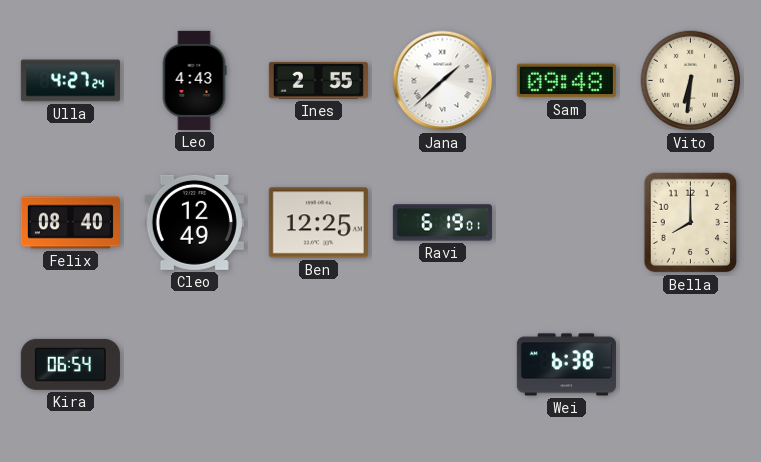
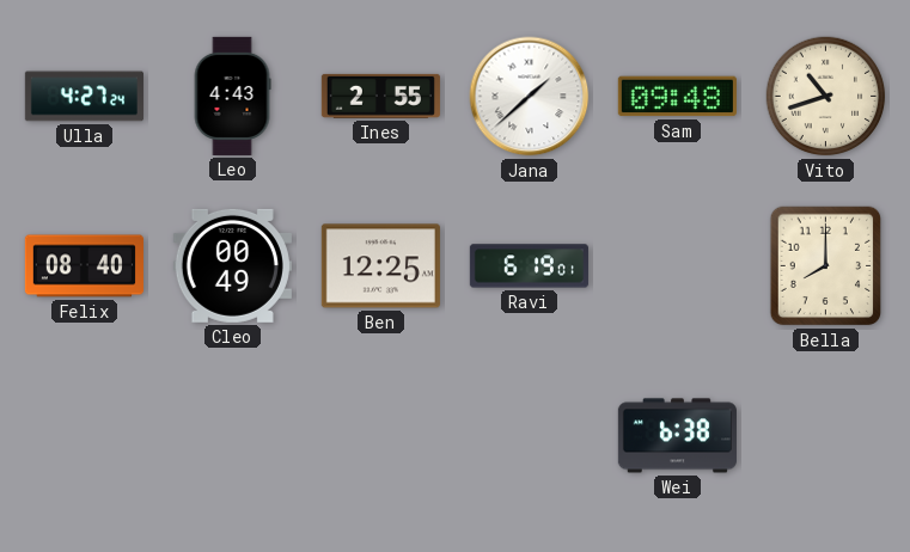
Vito: 6:31 -> 10:42 (826, 97)
Cleo: 12:49 -> 00:49 (232, 265)
Kira: 06:54 -> none (70, 364)
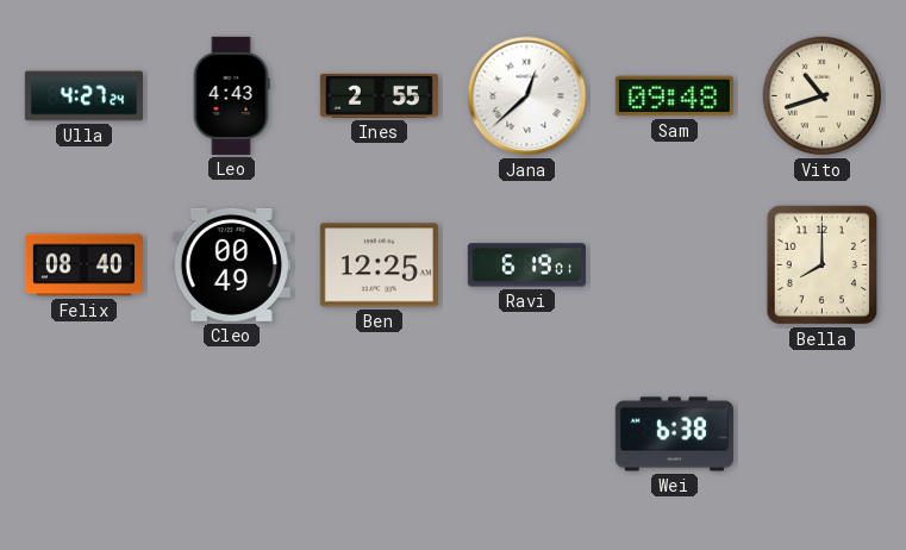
Jana: 1:38 -> 12:38 (527, 96)
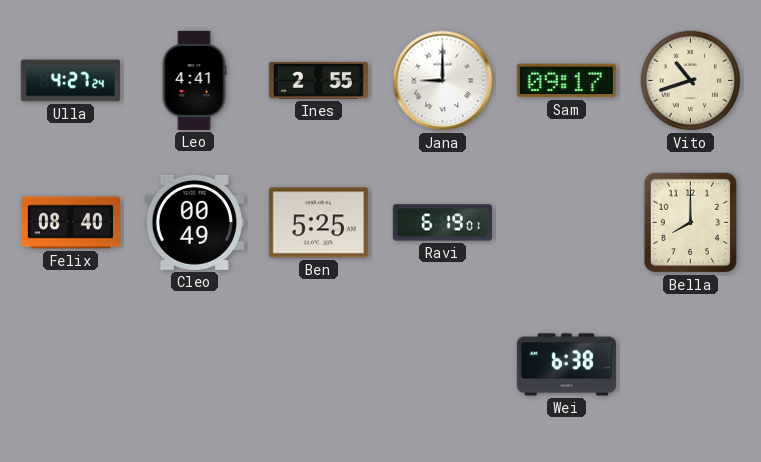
Leo: 4:43 -> 4:41 (194, 80)
Jana: 12:38 -> 9:00 (443, 81)
Sam: 09:48 -> 09:17 (566, 81)
Ben: 12:25 -> 5:25 (318, 223)
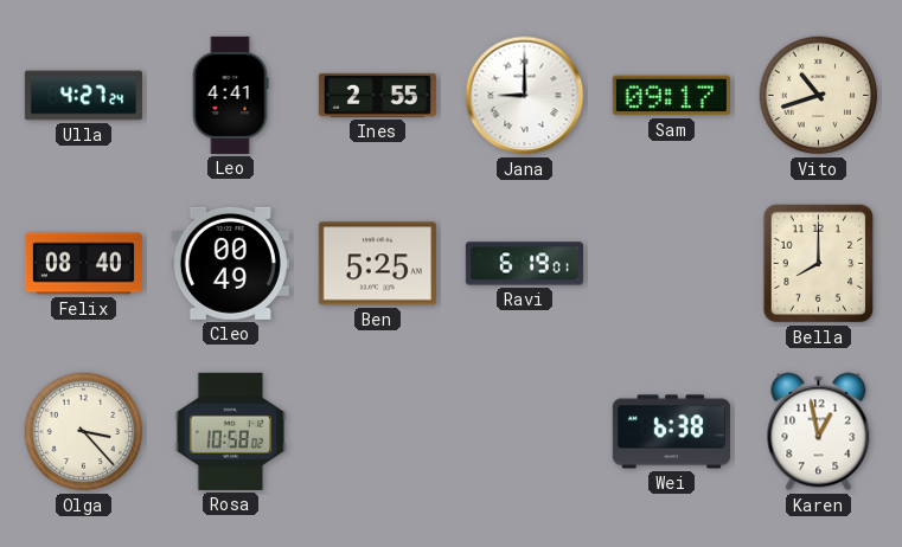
Olga: none -> 3:23 (84, 432)
Rosa: none -> 10:58 (231, 431)
Karen: none -> 12:58 (819, 432)
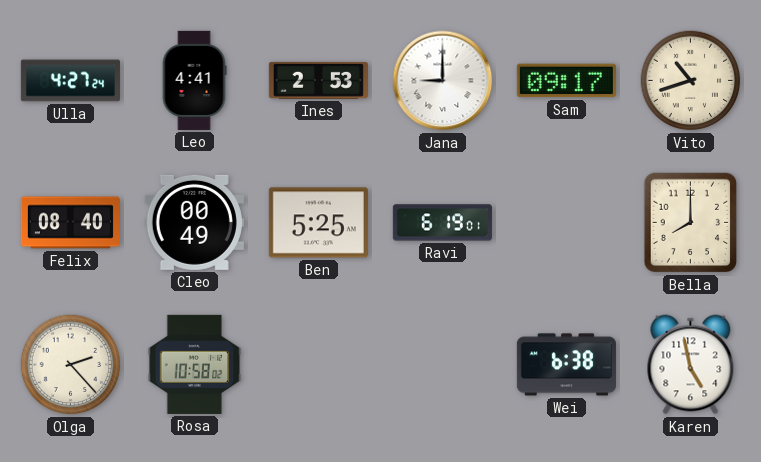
Ines: 2:55 -> 2:53 (318, 80)
Olga: 3:23 -> 2:23 (71, 365)
Karen: 12:58 -> 4:58 (691, 365)
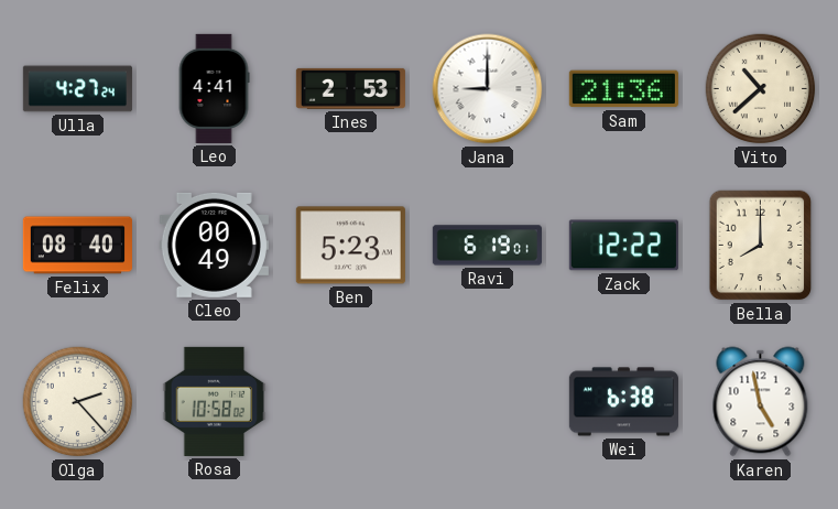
Sam: 09:17 -> 21:36 (623, 89)
Vito: 10:42 -> 10:38 (761, 89)
Ben: 5:25 -> 5:23 (350, 246)
Zack: none -> 12:22 (623, 246)
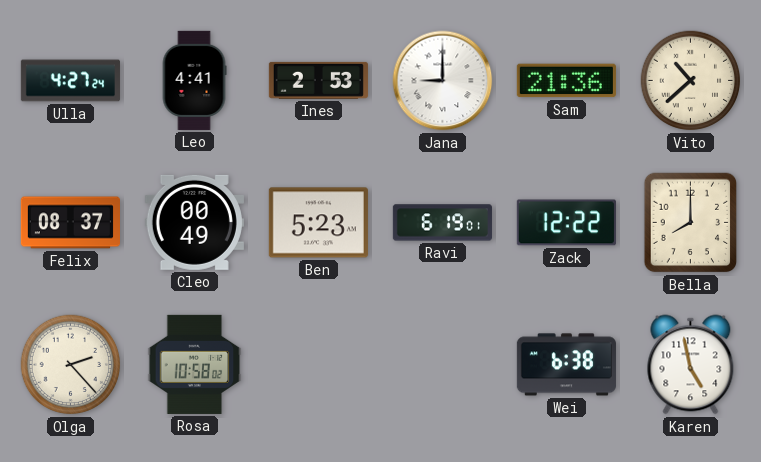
Felix: 08:40 -> 08:37 (70, 223)
